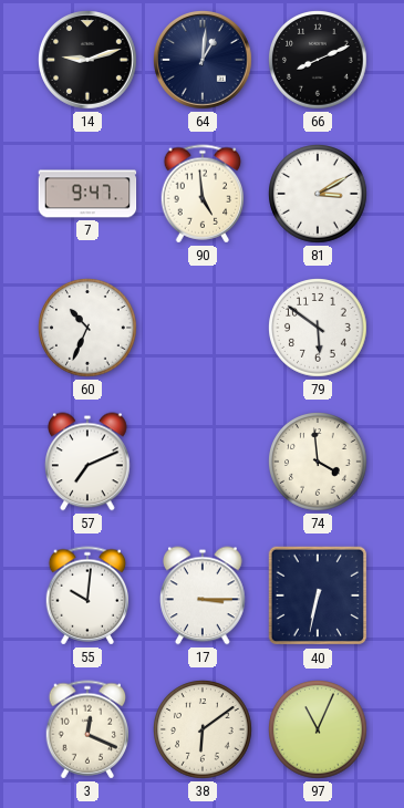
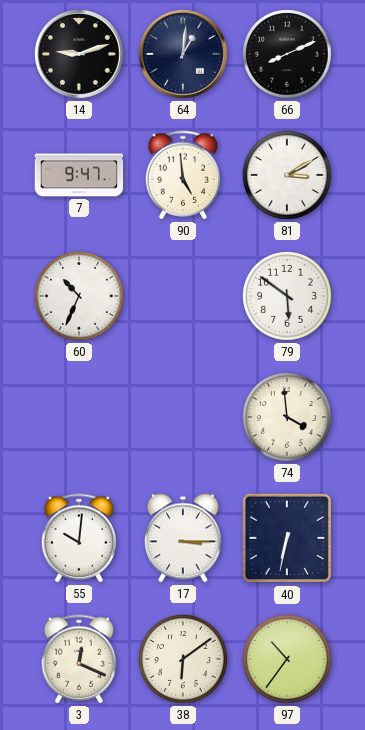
57: 7:11 -> none (89, 462)
97: 11:04 -> 10:36 (288, 660)
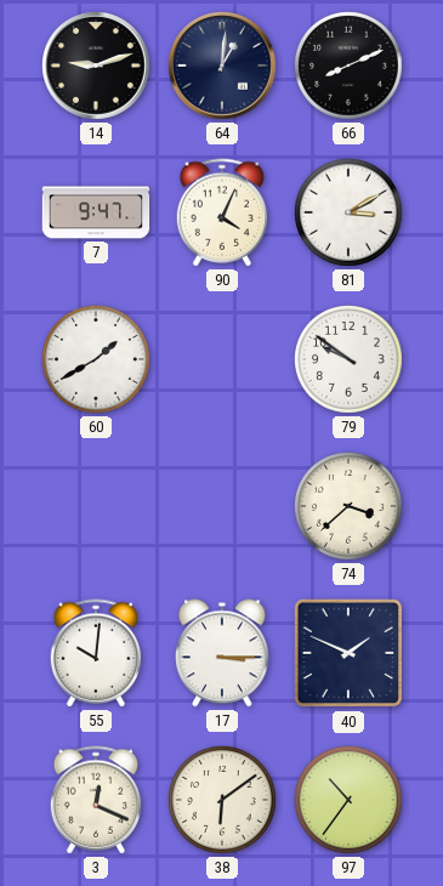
90: 4:59 -> 4:04 (222, 212)
60: 10:34 -> 1:40 (97, 360)
79: 5:51 -> 9:51 (350, 360)
74: 3:59 -> 3:38 (350, 507)
40: 6:32 -> 1:49 (348, 653)
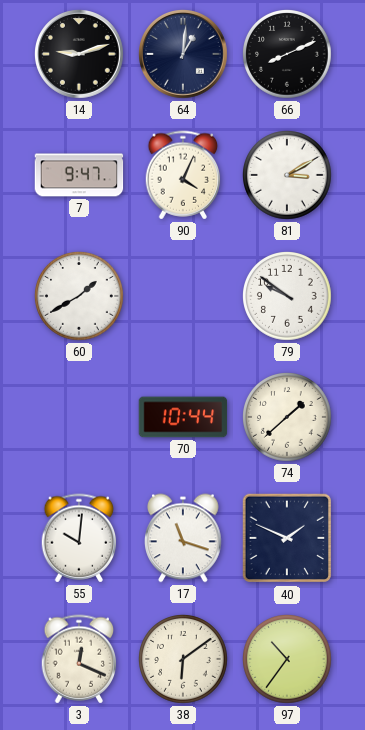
70: none -> 10:44 (183, 417)
74: 3:38 -> 1:38 (288, 418)
17: 3:15 -> 11:18 (184, 538)
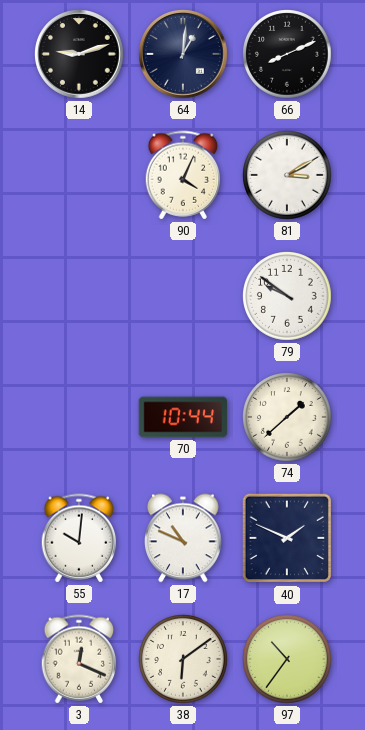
7: 9:47 -> none (79, 175)
60: 1:40 -> none (80, 297)
17: 11:18 -> 10:49 (184, 538)
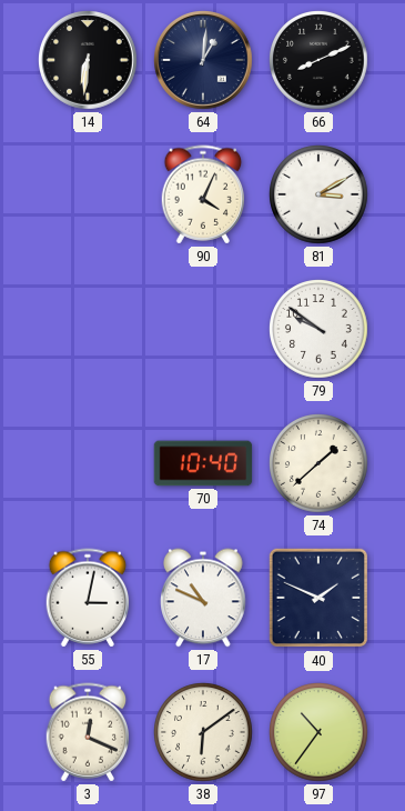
14: 9:12 -> 6:31 (89, 61)
70: 10:44 -> 10:40 (203, 463)
55: 10:01 -> 3:02 (88, 598)
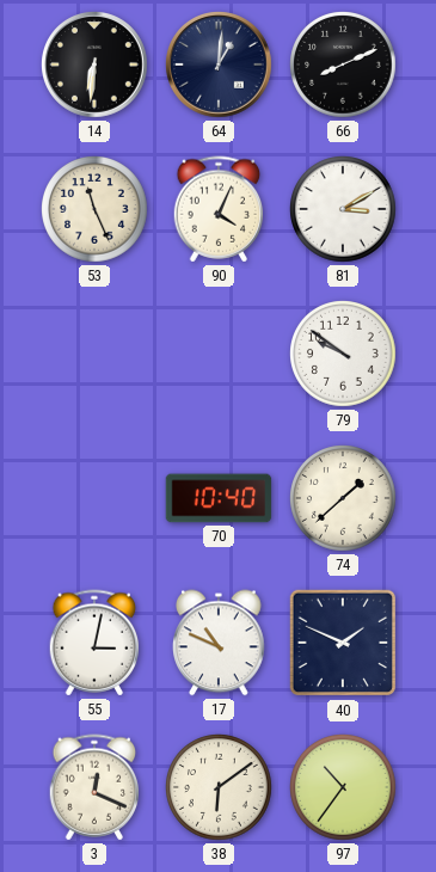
53: none -> 11:26 (96, 210)
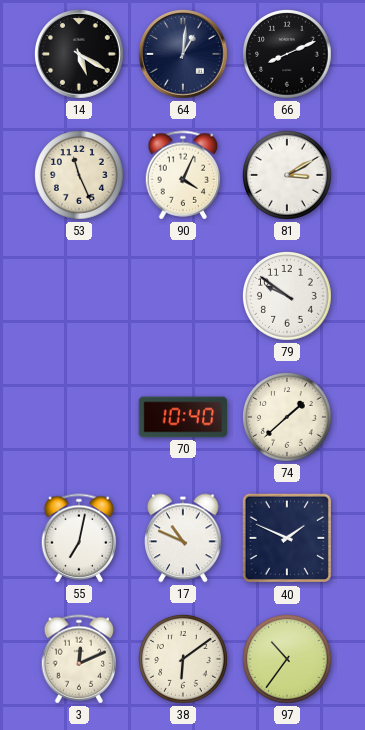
14: 6:31 -> 5:20 (80, 55)
55: 3:02 -> 7:02 (79, 538)
3: 12:19 -> 12:11 (79, 659)
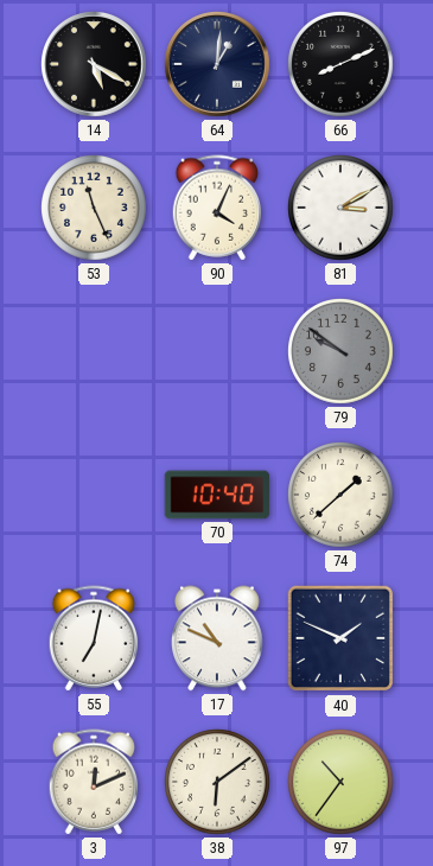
79 dial: white -> grey (342, 352)
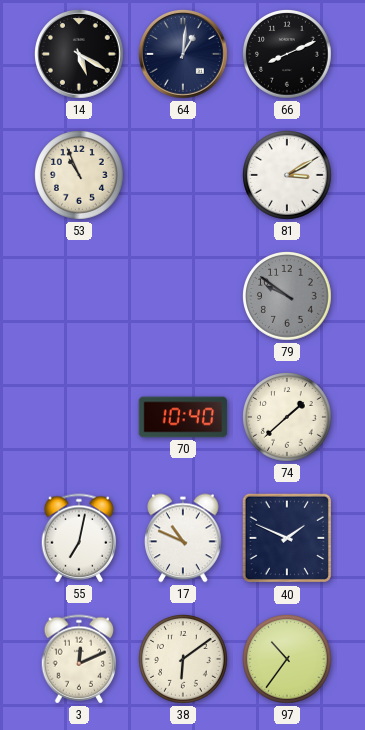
53: 11:26 -> 10:56 (80, 176)
90: 4:04 -> none (217, 208)
